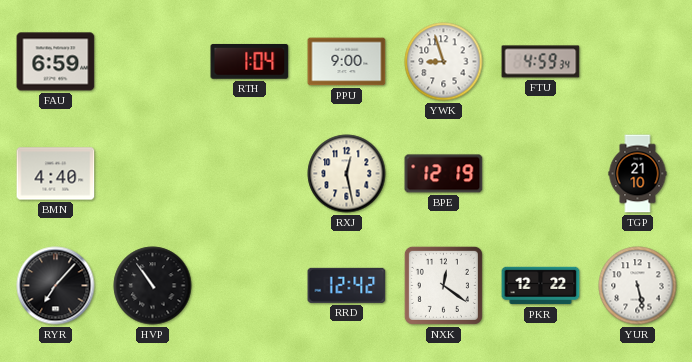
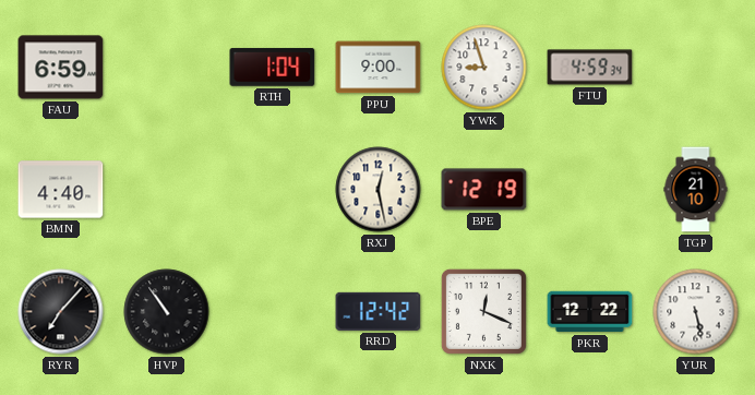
NXK: 12:21 -> 12:19 (483, 311)
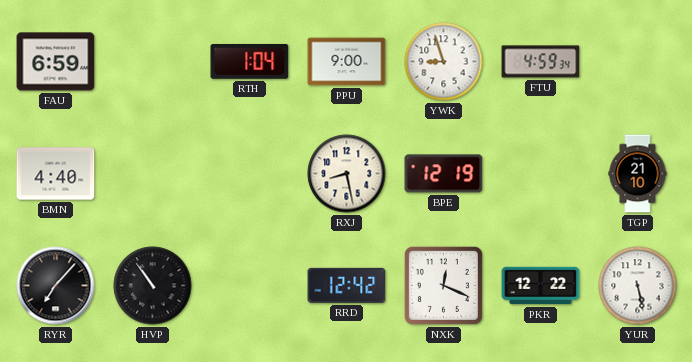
RXJ: 12:28 -> 8:28 (347, 174)
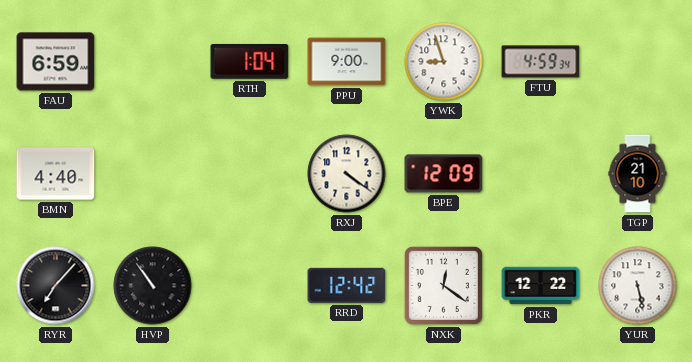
RXJ: 8:28 -> 4:21 (347, 174)
BPE: 12:19 -> 12:09 (444, 174)
NXK: 12:19 -> 12:21 (443, 285)
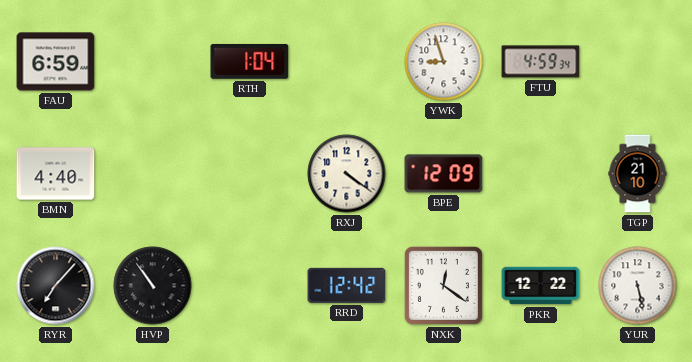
PPU: 9:00 -> none (347, 62)
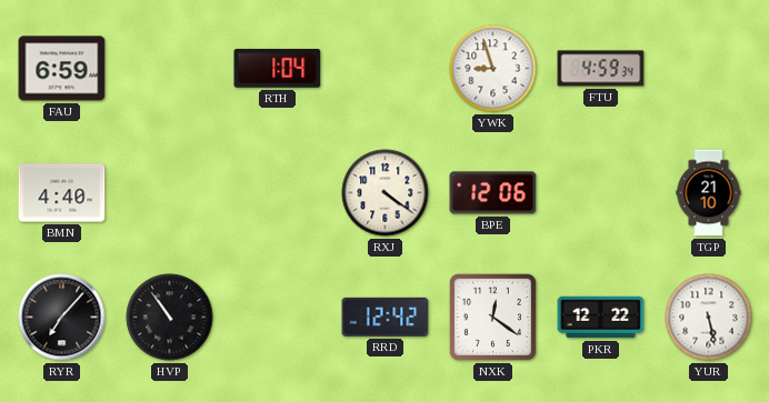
BPE: 12:09 -> 12:06 (493, 193)
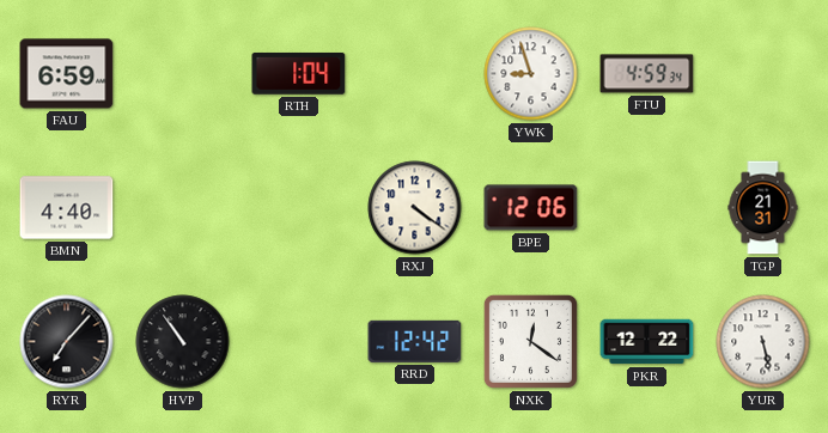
TGP: 21:10 -> 21:31 (763, 208)
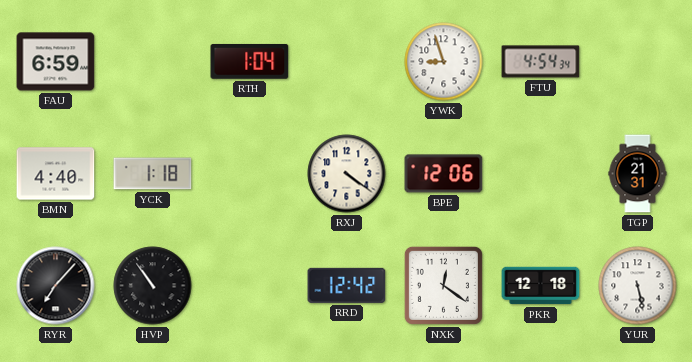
FTU: 4:59 -> 4:54 (541, 62)
YCK: none -> 1:18 (153, 174)
PKR: 12:22 -> 12:18 (541, 286)
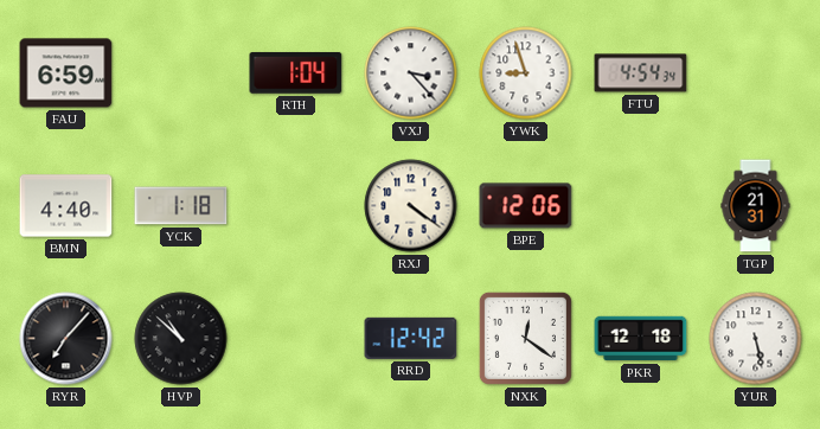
VXJ: none -> 3:23 (411, 73)
HVP: 10:54 -> 10:52 (181, 339)
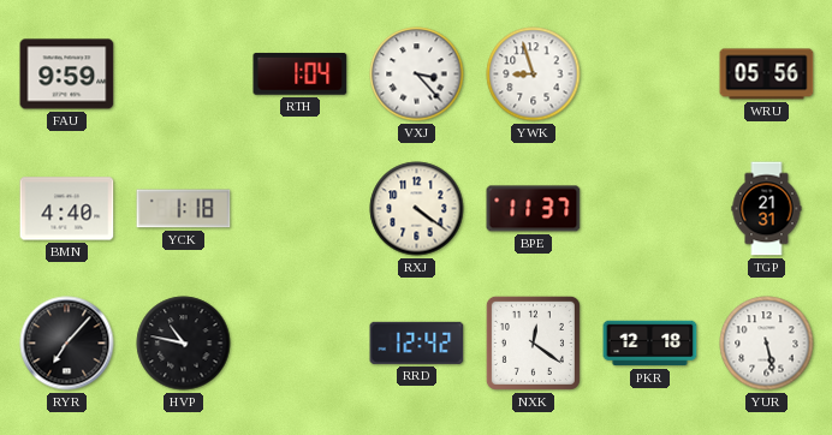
FAU: 6:59 -> 9:59 (67, 75)
FTU: 4:54 -> none (641, 73)
WRU: none -> 05:56 (767, 75)
BPE: 12:06 -> 11:37 (534, 209)
HVP: 10:52 -> 10:47 (184, 344)
